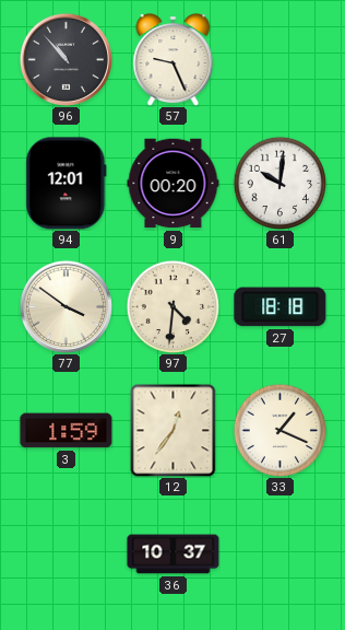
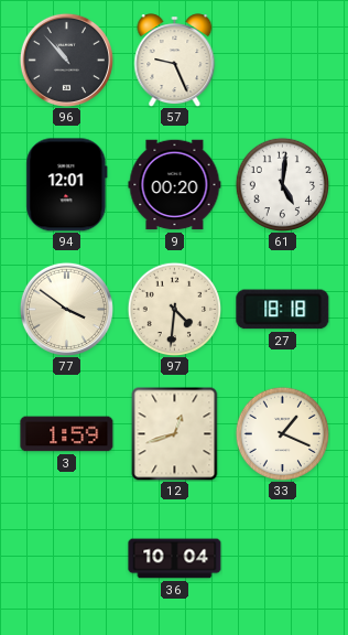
61: 10:01 -> 5:01 (282, 184)
12: 12:36 -> 12:42 (175, 433)
36: 10:37 -> 10:04 (175, 559)
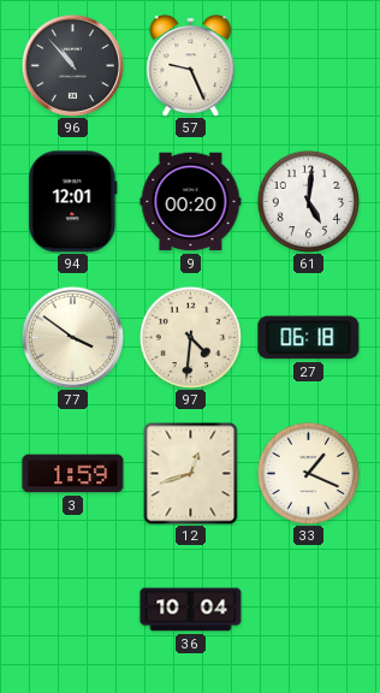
27: 18:18 -> 06:18 (309, 338)
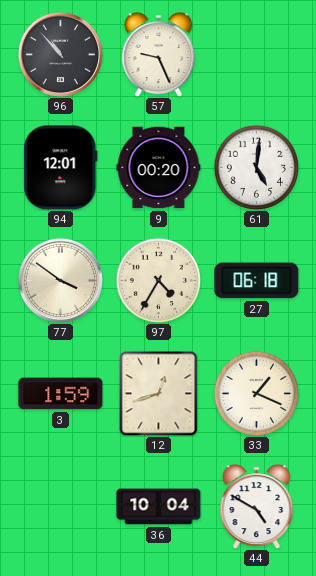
97: 4:31 -> 4:35 (158, 280)
44: none -> 4:50 (257, 507)
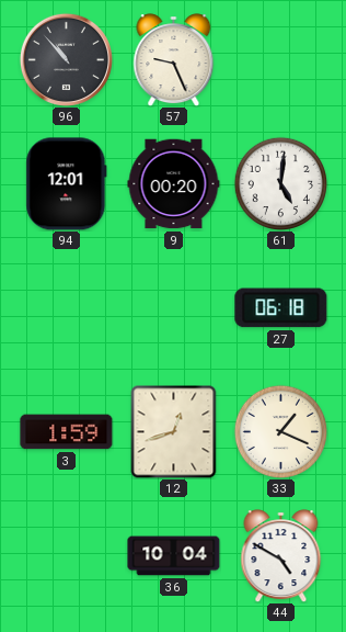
77: 3:51 -> none (60, 280)
97: 4:35 -> none (158, 280)
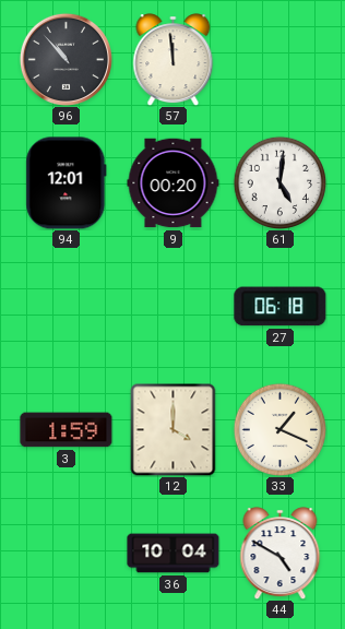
57: 9:26 -> 11:59 (174, 60)
12: 12:42 -> 4:00 (174, 429)
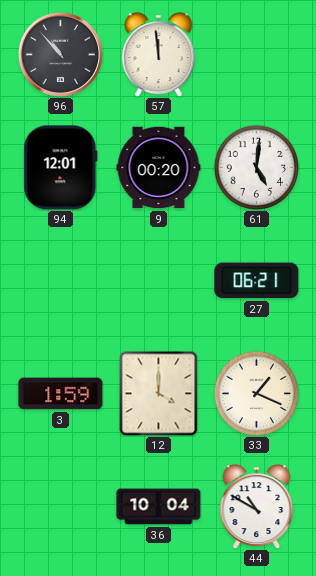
27: 06:18 -> 06:21 (257, 281)
44: 4:50 -> 10:50 (257, 507)
